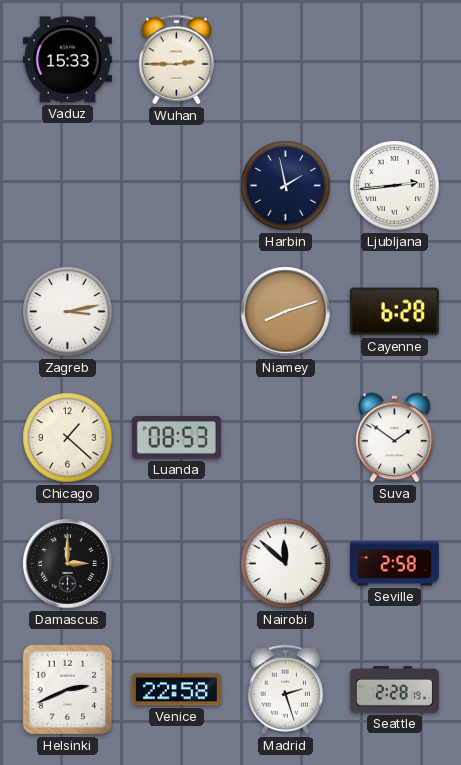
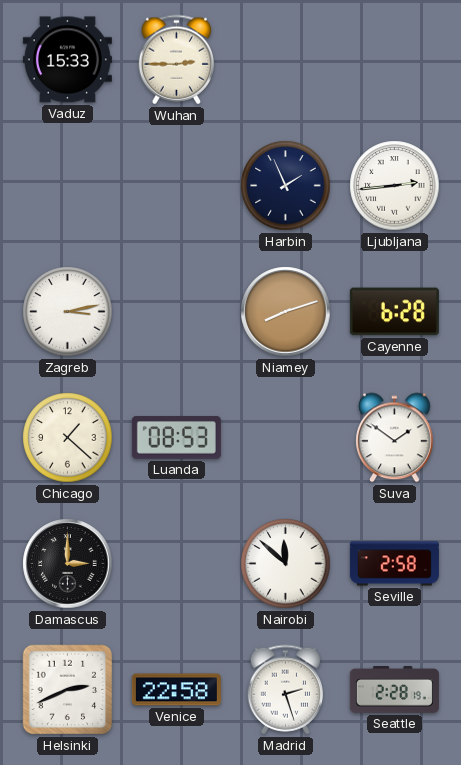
Harbin: 1:58 -> 1:56 (286, 186)
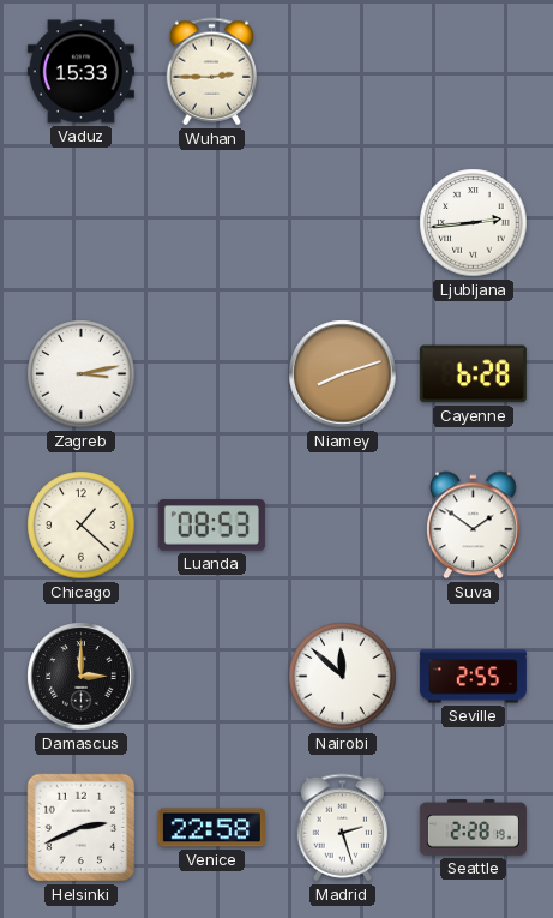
Harbin: 1:56 -> none (286, 186)
Seville: 2:58 -> 2:55 (473, 677)
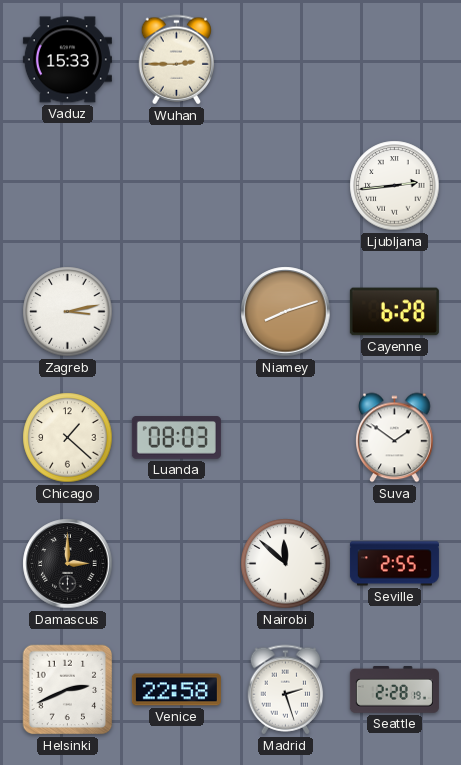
Luanda: 08:53 -> 08:03 (176, 438)
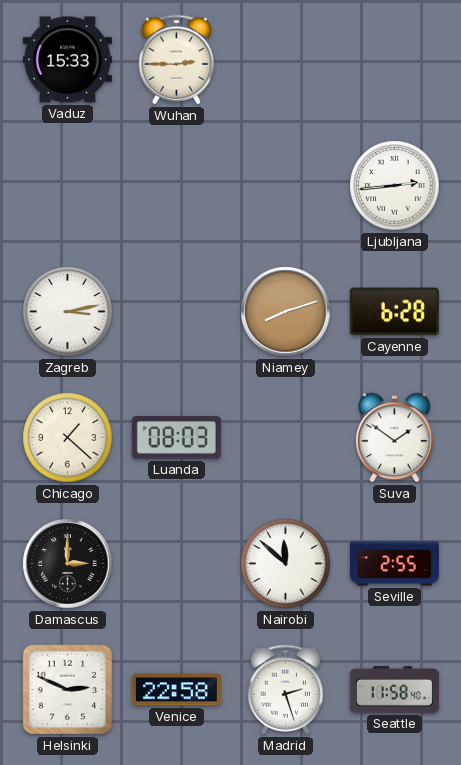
Helsinki: 2:41 -> 2:49 (68, 690)
Seattle: 2:28 -> 11:58 (394, 690)
